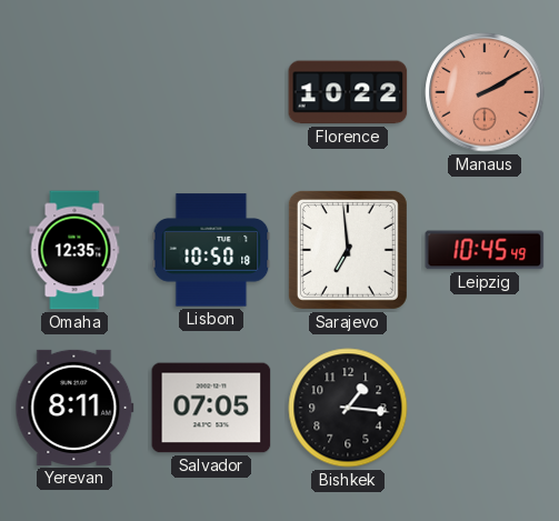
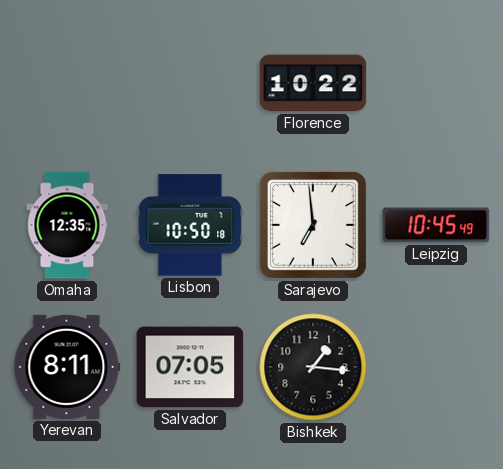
Manaus: 2:10 -> none (485, 92)
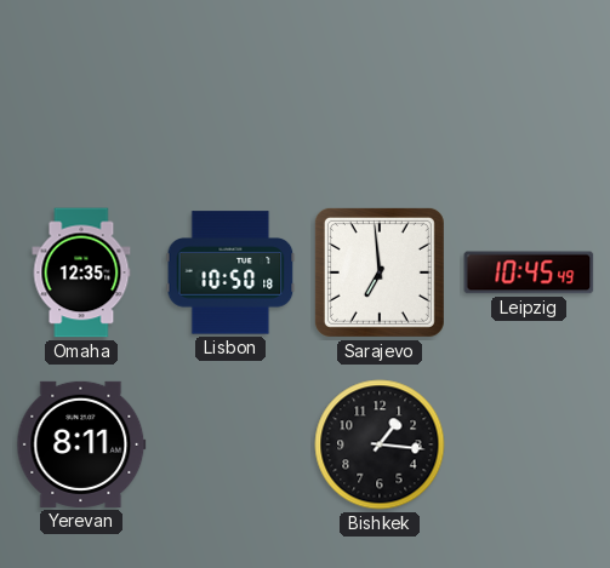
Florence: 10:22 -> none (313, 83)
Salvador: 07:05 -> none (190, 367)
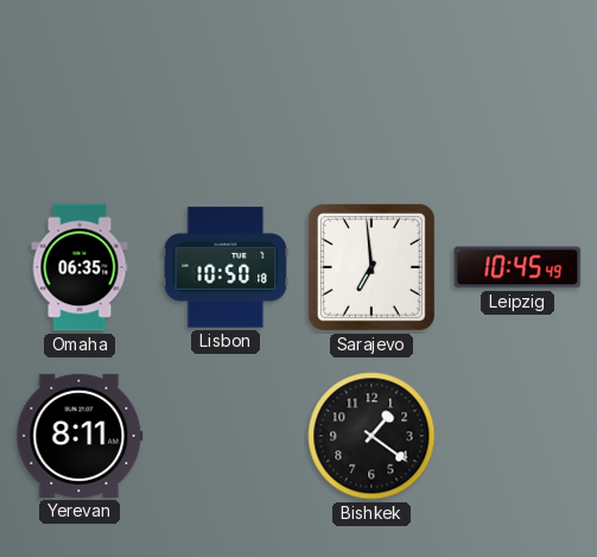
Omaha: 12:35 -> 06:35 (80, 267)
Bishkek: 1:16 -> 1:21 (371, 436)
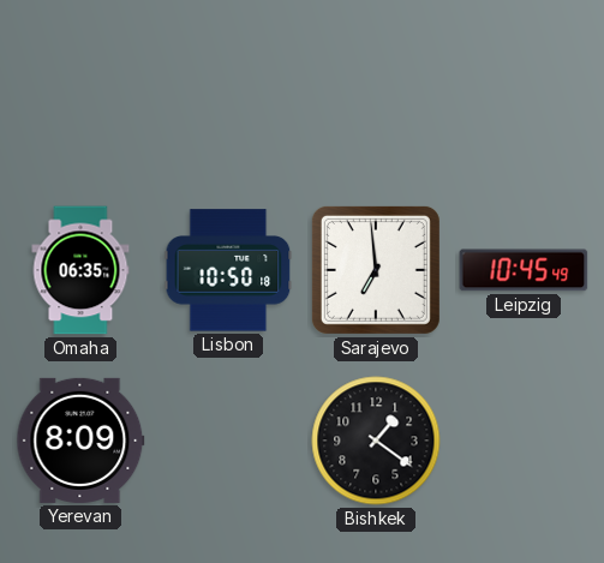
Yerevan: 8:11 -> 8:09 (80, 441)
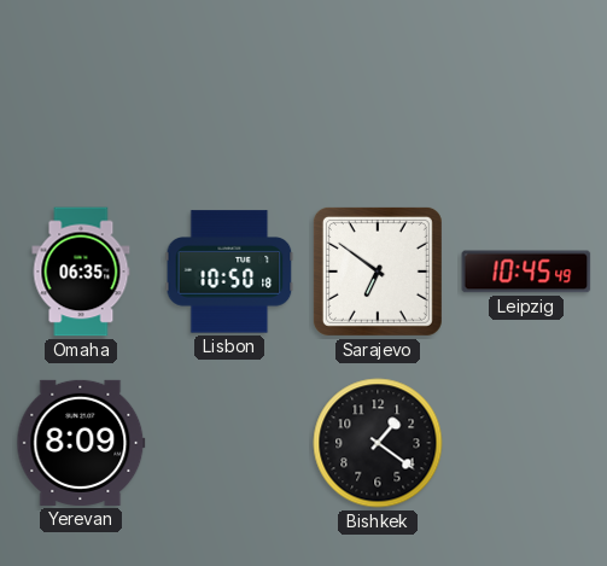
Sarajevo: 6:59 -> 6:51 (378, 272)
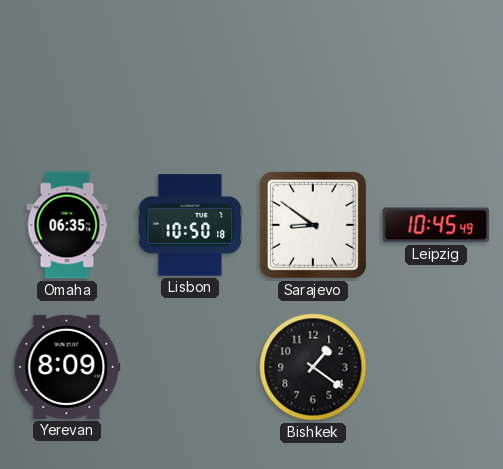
Sarajevo: 6:51 -> 8:51 (313, 225)
